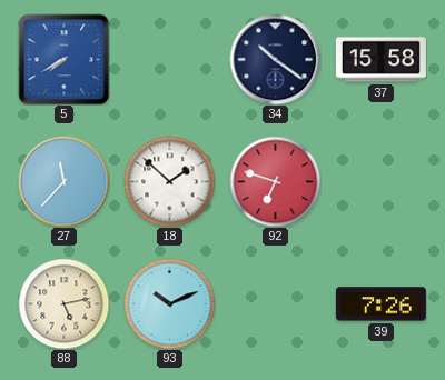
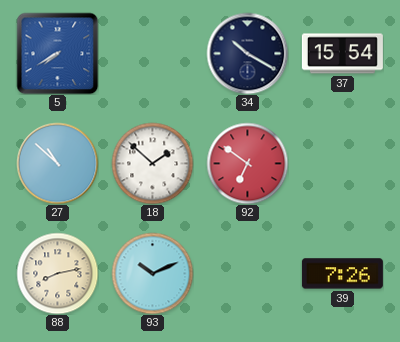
34: 10:21 -> 10:20 (247, 53)
37: 15:58 -> 15:54 (342, 54)
27: 11:37 -> 10:52 (57, 163)
92: 6:48 -> 6:51 (247, 163)
88: 5:13 -> 8:13 (57, 273)
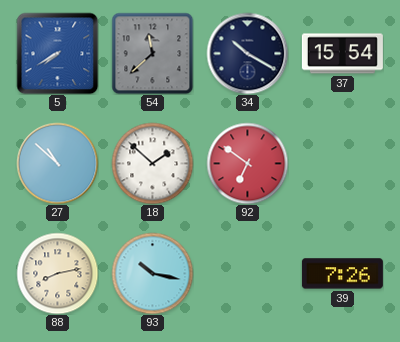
54: none -> 11:38 (152, 53)
93: 10:11 -> 10:17 (152, 273)
